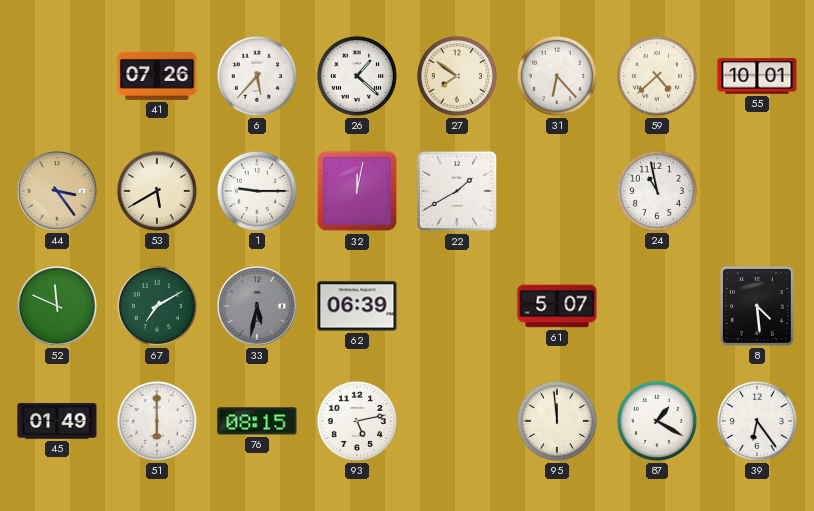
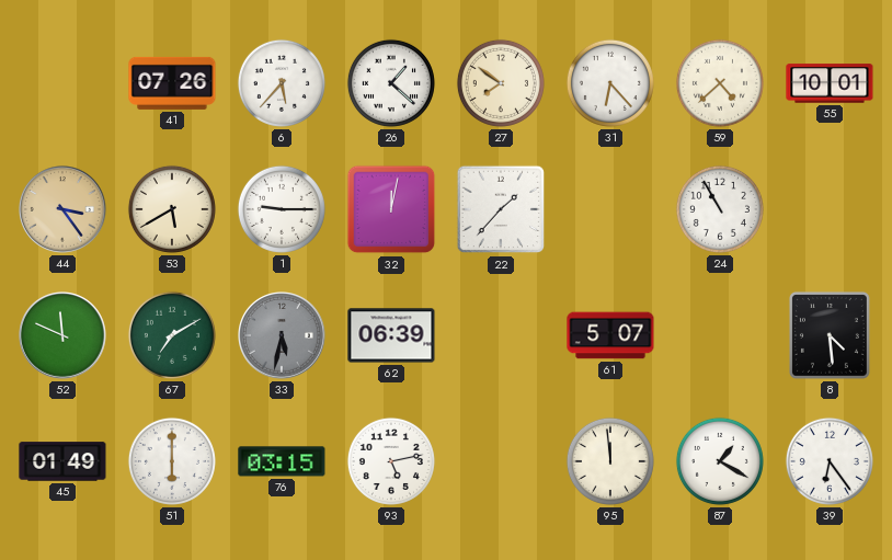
22: 1:40 -> 1:37 (501, 209)
24: 10:58 -> 10:55 (720, 209)
76: 08:15 -> 03:15 (282, 461)
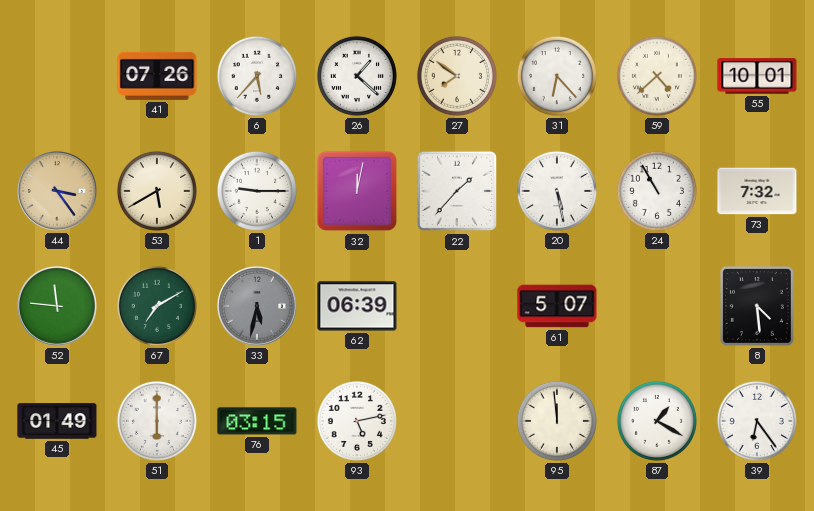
20: none -> 5:28 (557, 191)
73: none -> 7:32 (757, 191)
52: 11:49 -> 11:46 (58, 307)
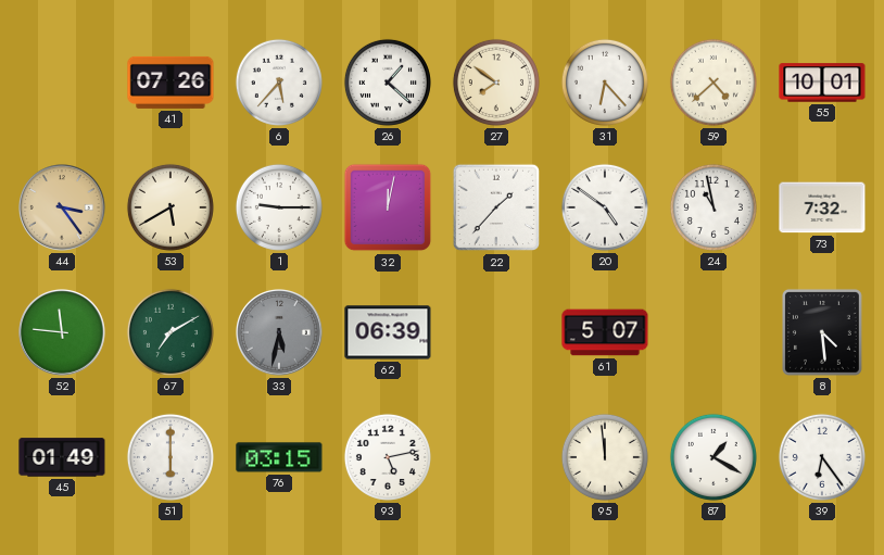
20: 5:28 -> 4:51 (605, 207)
24: 10:55 -> 10:58 (713, 207)
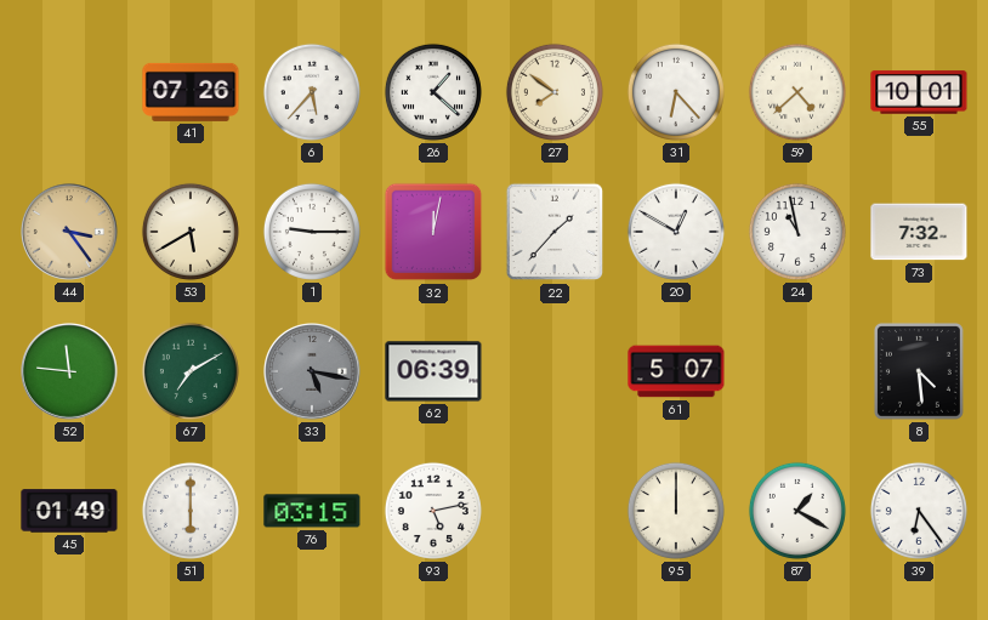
20: 4:51 -> 12:50 (676, 232)
33: 5:32 -> 5:17 (313, 372)
95: 11:59 -> 12:00 (676, 511)
